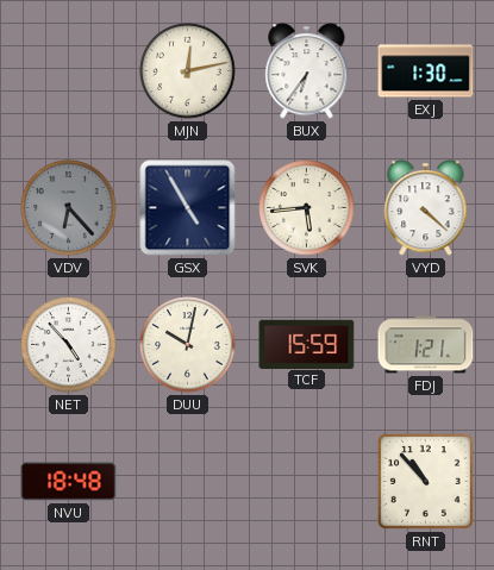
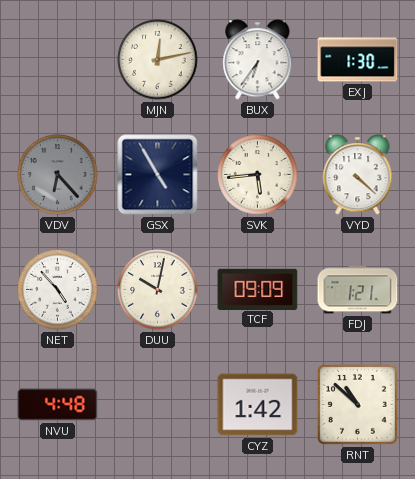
TCF: 15:59 -> 09:09 (258, 289)
NVU: 18:48 -> 4:48 (58, 405)
CYZ: none -> 1:42 (258, 405)
RNT: 10:53 -> 10:52 (357, 404)
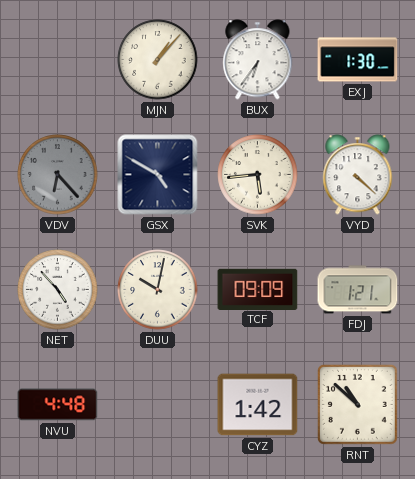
MJN: 12:13 -> 1:07 (158, 60)
GSX: 4:55 -> 4:50 (158, 175)
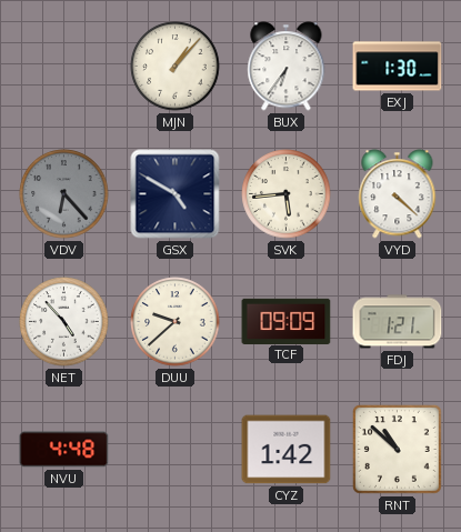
DUU: 10:02 -> 9:38 (176, 322)
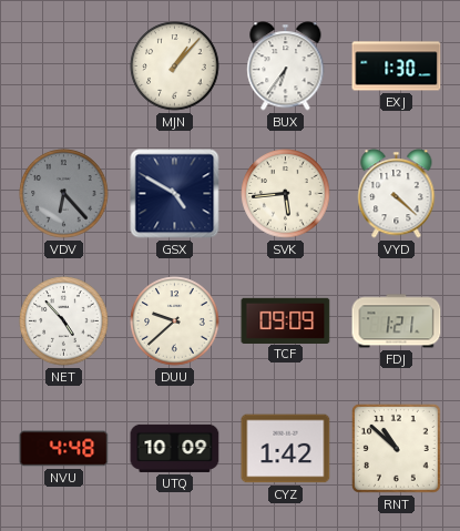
UTQ: none -> 10:09 (175, 448)
